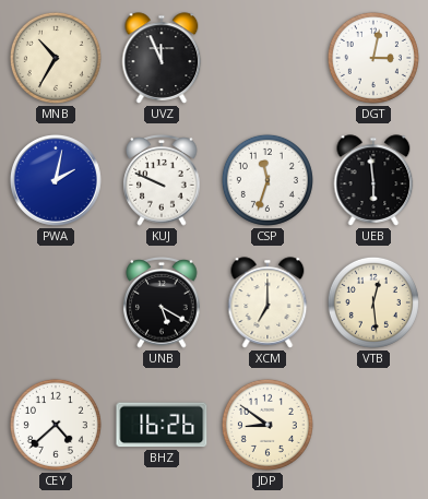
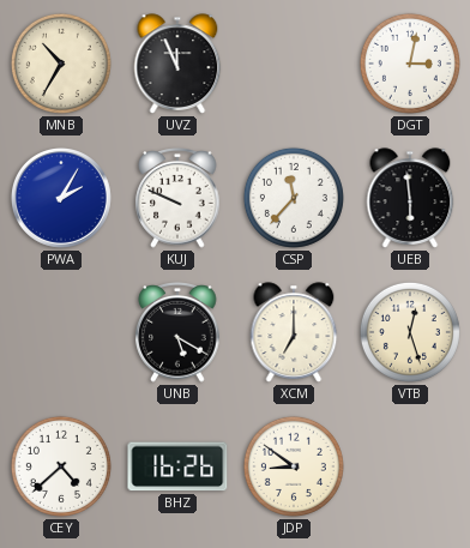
PWA: 2:02 -> 2:05 (61, 198)
CSP: 11:33 -> 11:37 (294, 198)
VTB: 12:29 -> 12:27 (410, 332)
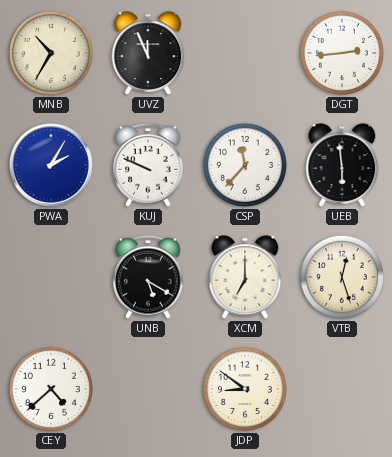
DGT: 3:02 -> 2:44 (342, 53)
BHZ: 16:26 -> none (177, 466)
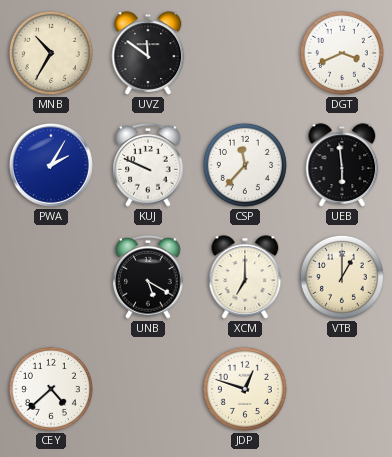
UVZ: 11:56 -> 11:51 (148, 53)
DGT: 2:44 -> 3:41 (342, 53)
VTB: 12:27 -> 1:00 (342, 277)
JDP: 8:51 -> 12:48 (245, 389)
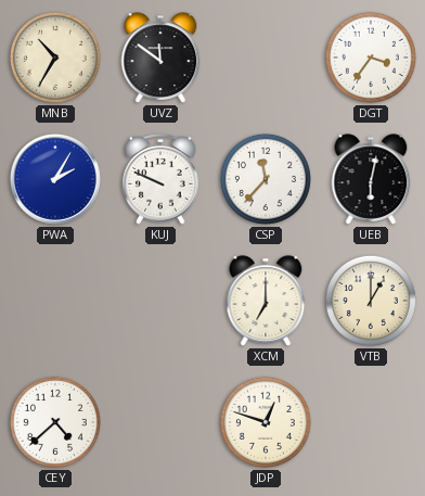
DGT: 3:41 -> 3:36 (371, 58)
UEB: 5:59 -> 6:02 (371, 179)
UNB: 5:20 -> none (148, 278)
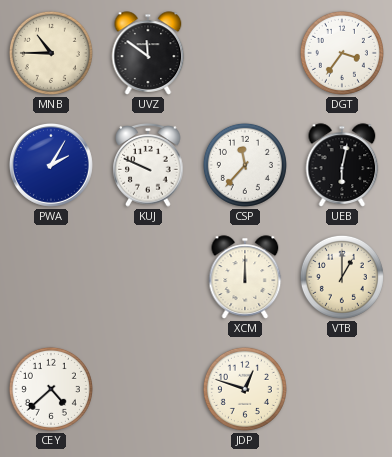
MNB: 10:35 -> 10:45 (51, 53)
XCM: 7:00 -> 12:00 (245, 277)
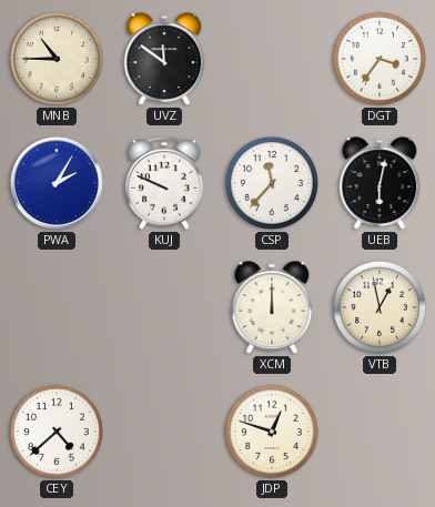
VTB: 1:00 -> 12:58 (380, 307)
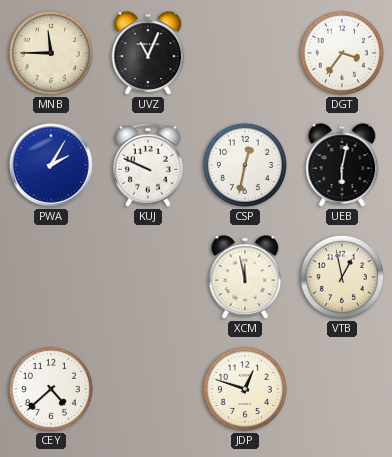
MNB: 10:45 -> 11:45 (51, 53)
UVZ: 11:51 -> 11:04 (148, 53)
CSP: 11:37 -> 12:32 (245, 165)
XCM: 12:00 -> 11:58 (245, 277)
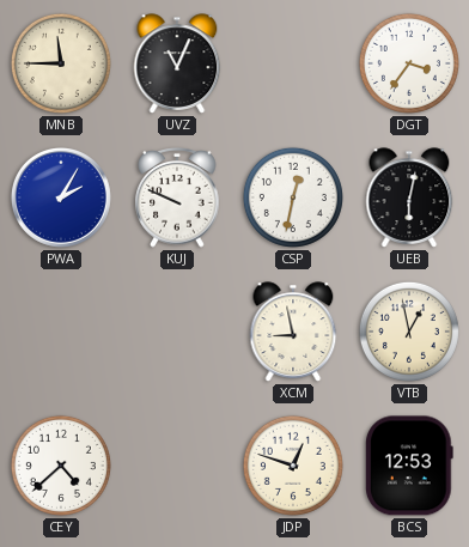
XCM: 11:58 -> 8:58 (293, 332)
BCS: none -> 12:53 (409, 466)
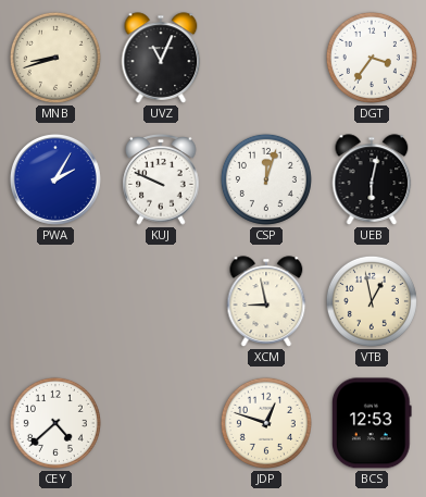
MNB: 11:45 -> 8:42 (55, 58)
CSP: 12:32 -> 12:03 (266, 179)
